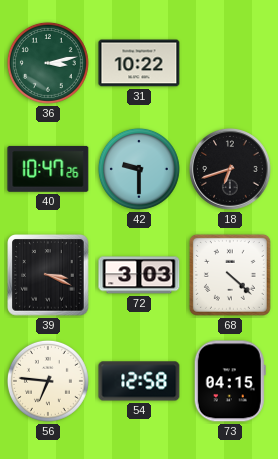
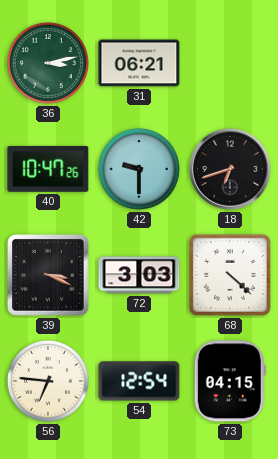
31: 10:22 -> 06:21 (139, 63)
54: 12:58 -> 12:54 (139, 381)
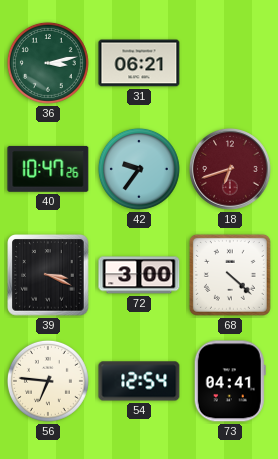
42: 9:30 -> 9:36 (139, 169)
18 dial: black -> burgundy (230, 169)
72: 3:03 -> 3:00 (139, 275)
73: 04:15 -> 04:41 (230, 381)
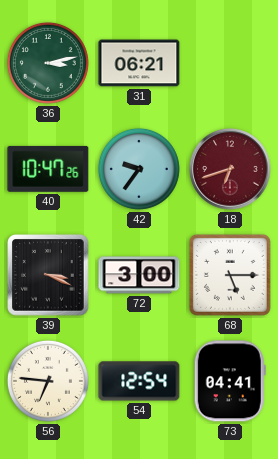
68: 4:22 -> 5:15 (230, 275)
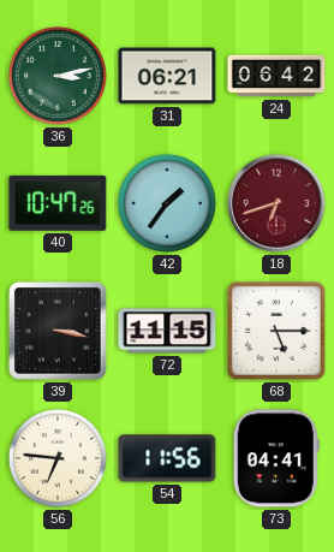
24: none -> 06:42 (276, 76)
42: 9:36 -> 1:36 (167, 203)
39: 3:19 -> 3:17 (58, 331)
72: 3:00 -> 11:15 (167, 331)
54: 12:54 -> 11:56 (167, 458)
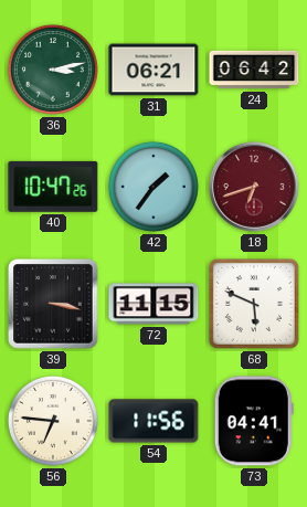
68: 5:15 -> 5:49 (254, 304)
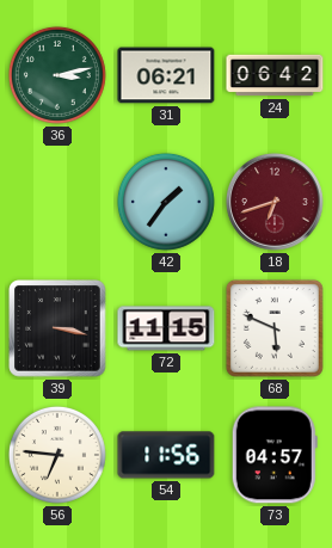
40: 10:47 -> none (53, 187)
73: 04:41 -> 04:57 (275, 455)
